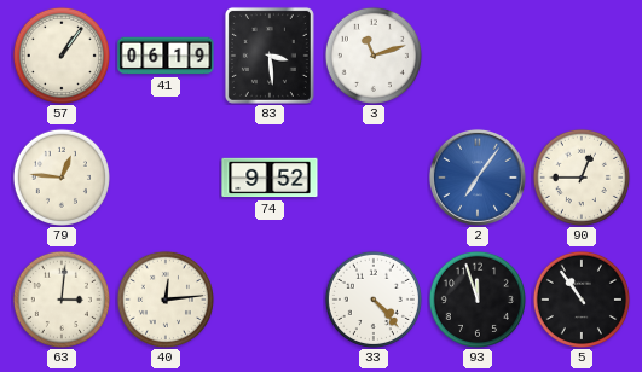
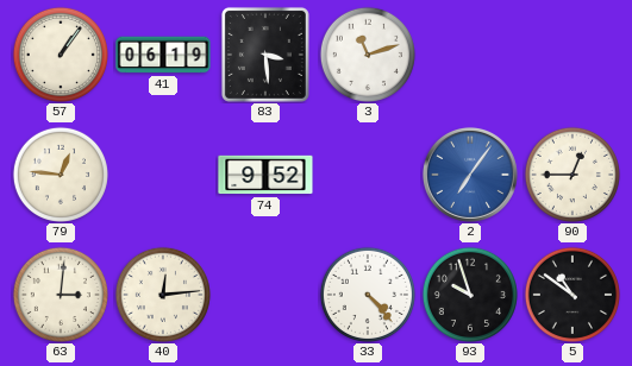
93: 11:57 -> 9:57 (470, 295)
5: 10:54 -> 10:51 (572, 295)
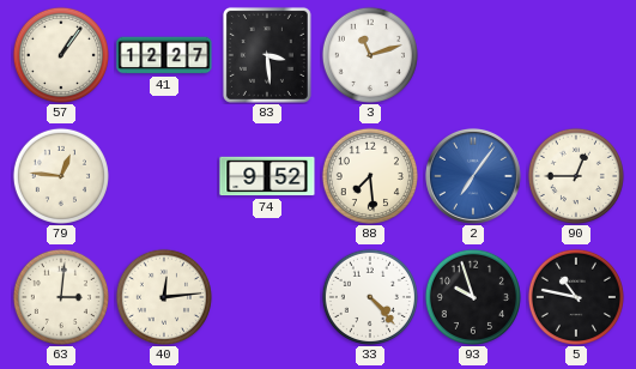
41: 06:19 -> 12:27 (164, 55)
88: none -> 7:29 (370, 176)
5: 10:51 -> 10:47 (576, 297)
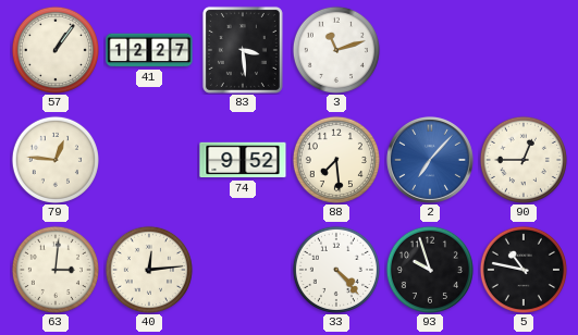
2: 7:06 -> 7:07 (430, 160)
